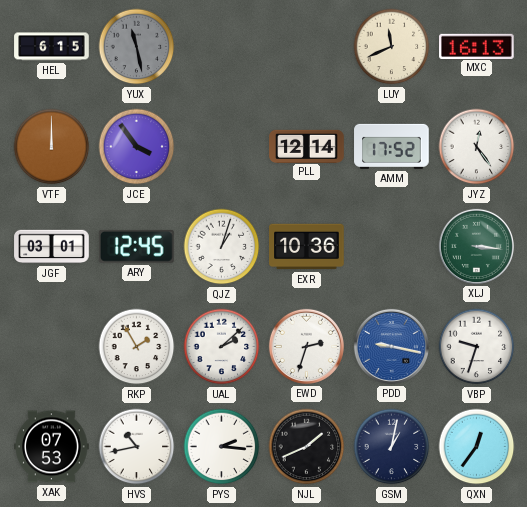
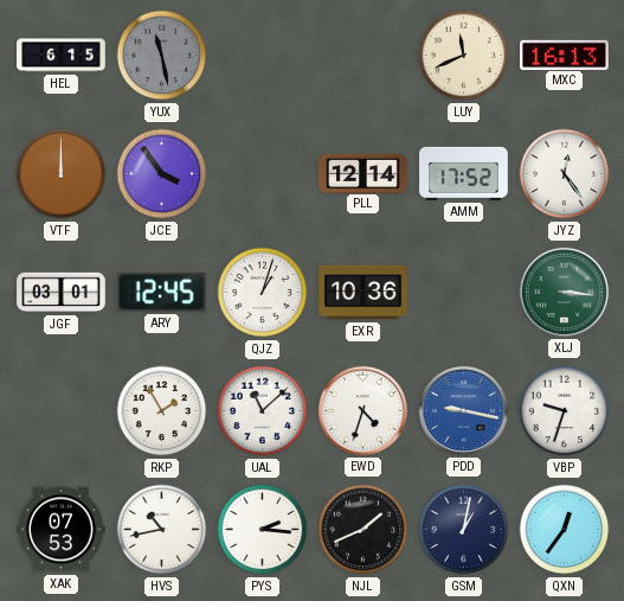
UAL: 2:08 -> 11:08 (263, 411)
EWD: 2:33 -> 4:33 (362, 410)
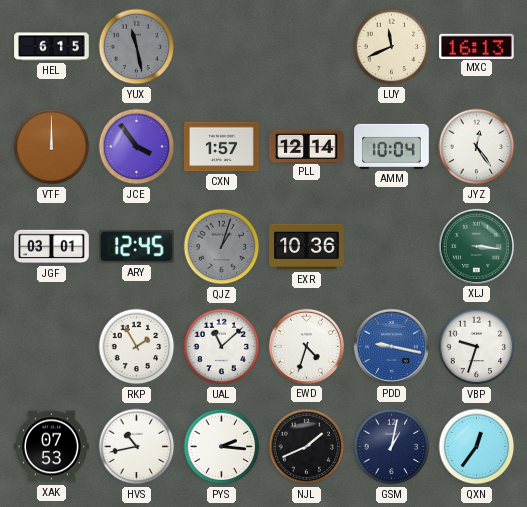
CXN: none -> 1:57 (222, 147)
AMM: 17:52 -> 10:04 (392, 146)
QJZ dial: white -> grey (222, 247)
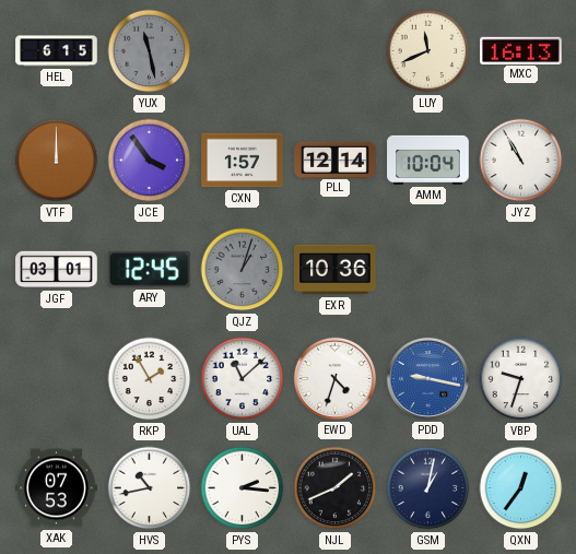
JYZ: 12:24 -> 10:55 (521, 161)
XLJ: 3:16 -> none (476, 246)
